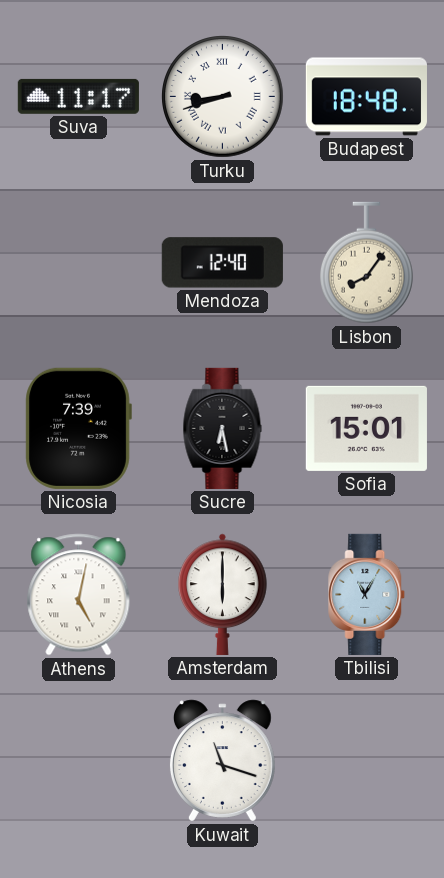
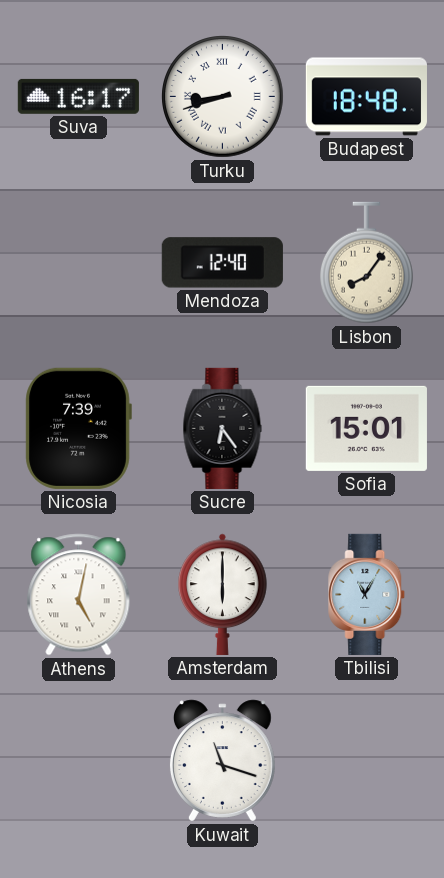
Suva: 11:17 -> 16:17 (78, 96)
Sucre: 6:28 -> 6:24 (223, 428)
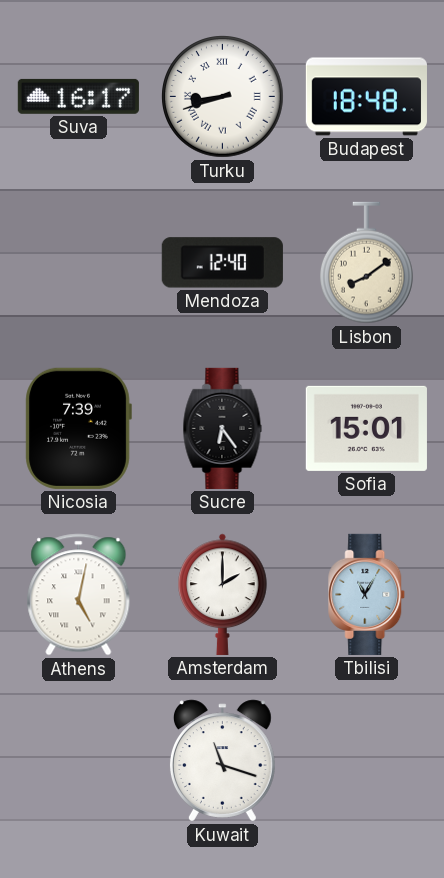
Lisbon: 8:06 -> 8:09 (367, 263)
Amsterdam: 6:00 -> 2:00 (223, 594)
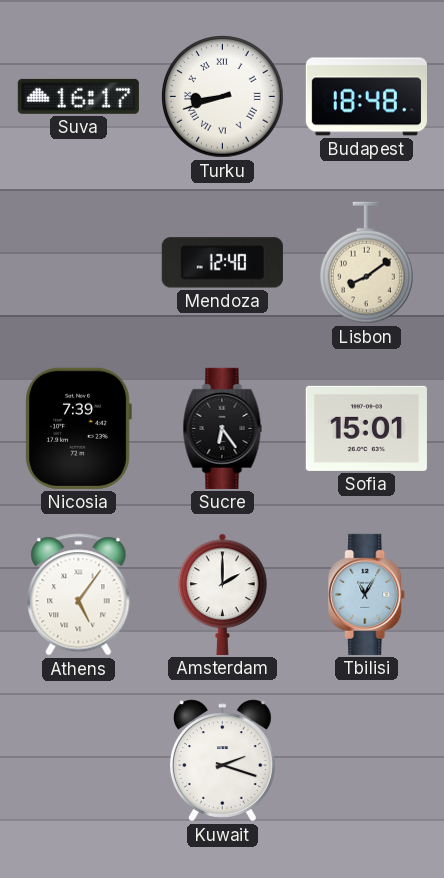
Athens: 5:02 -> 5:06 (79, 595)
Kuwait: 11:18 -> 2:18 (222, 761)
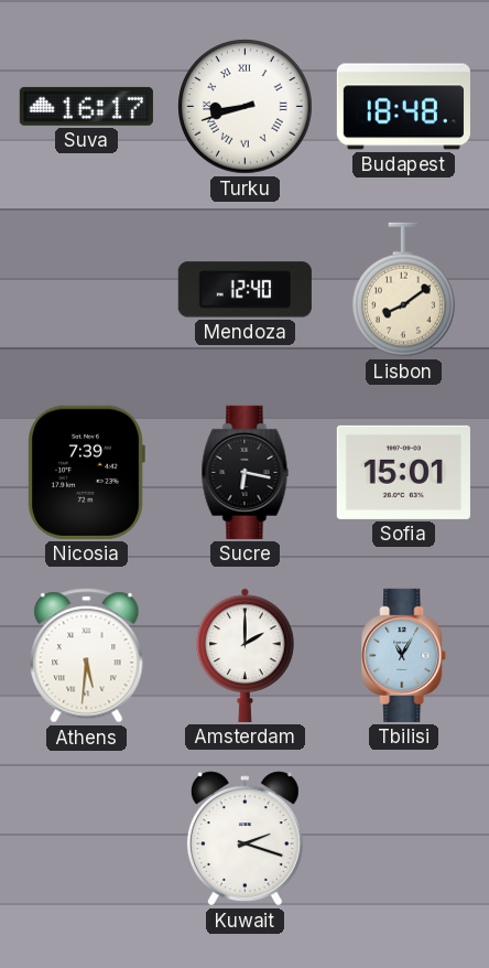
Sucre: 6:24 -> 6:17 (246, 472)
Athens: 5:06 -> 5:31 (87, 656)
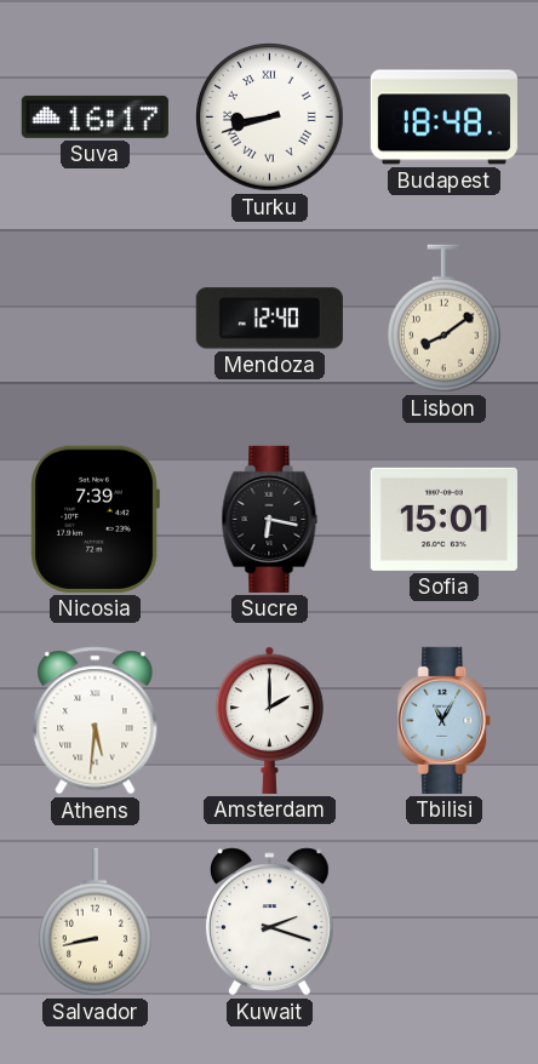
Salvador: none -> 8:43 (96, 922)
